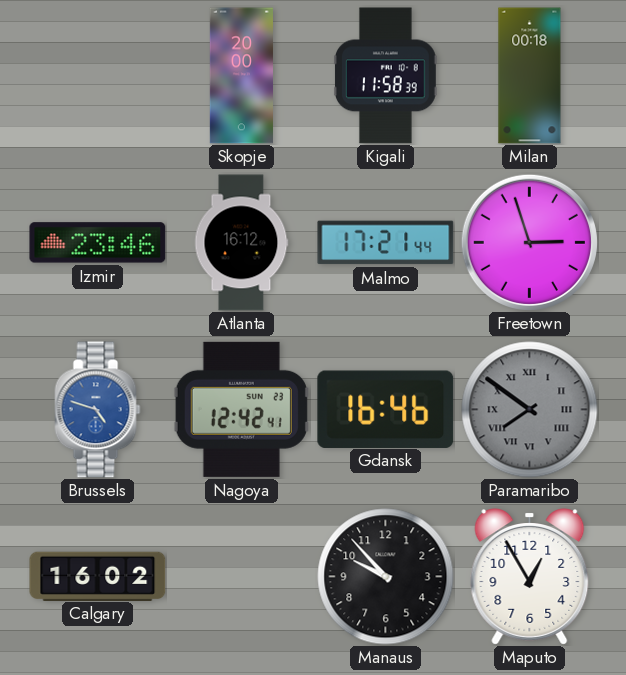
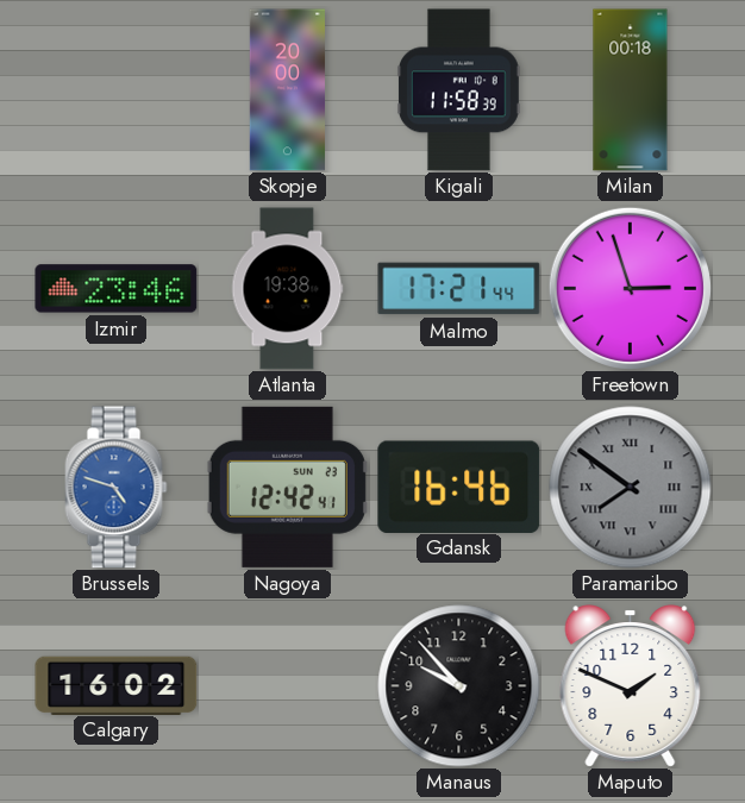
Atlanta: 16:12 -> 19:38 (287, 289)
Maputo: 12:55 -> 1:49 (631, 686)
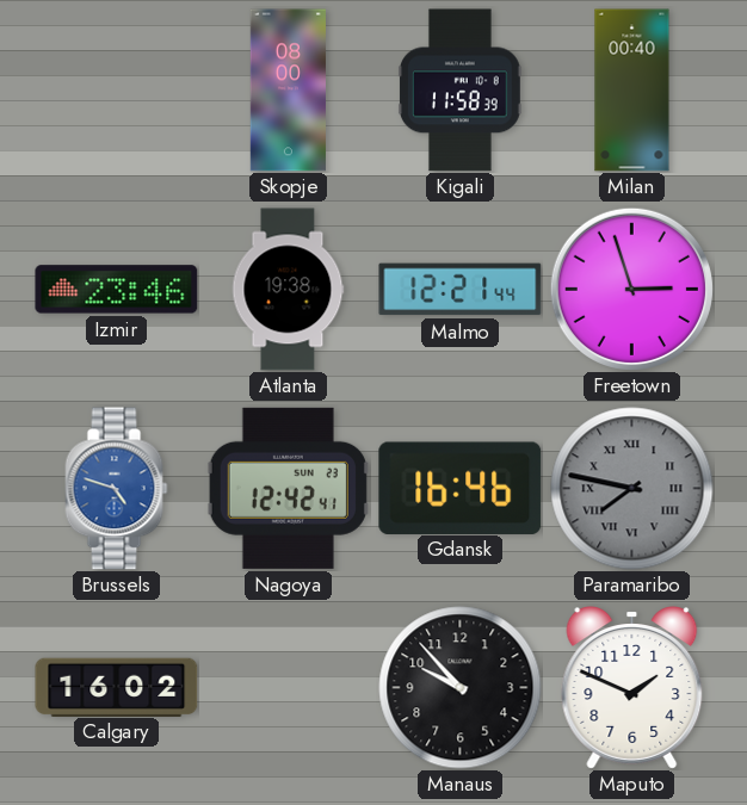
Skopje: 20:00 -> 08:00 (288, 91)
Milan: 00:18 -> 00:40 (632, 91)
Malmo: 17:21 -> 12:21 (461, 290)
Paramaribo: 7:51 -> 7:47 (632, 489)
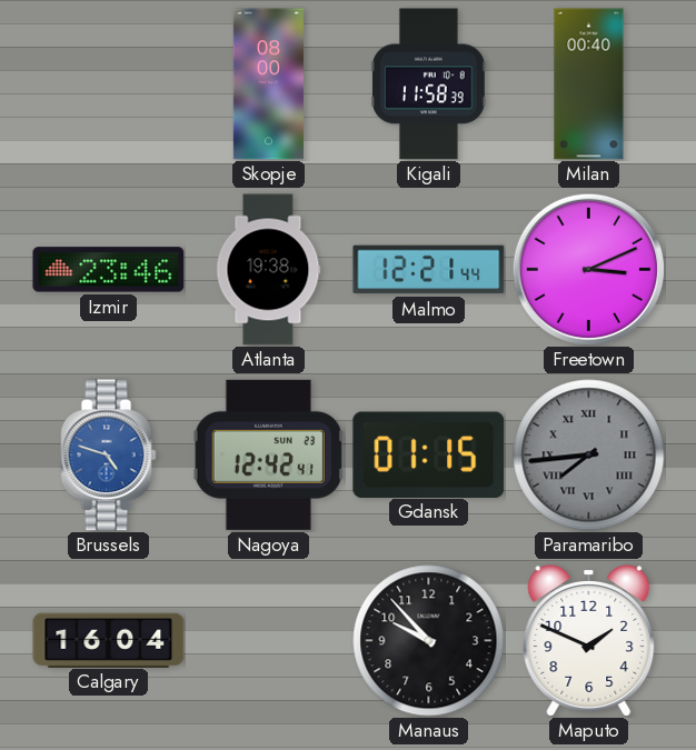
Freetown: 2:57 -> 3:11 (588, 269)
Gdansk: 16:46 -> 01:15 (429, 454)
Paramaribo: 7:47 -> 7:44 (589, 456)
Calgary: 16:02 -> 16:04 (109, 640)
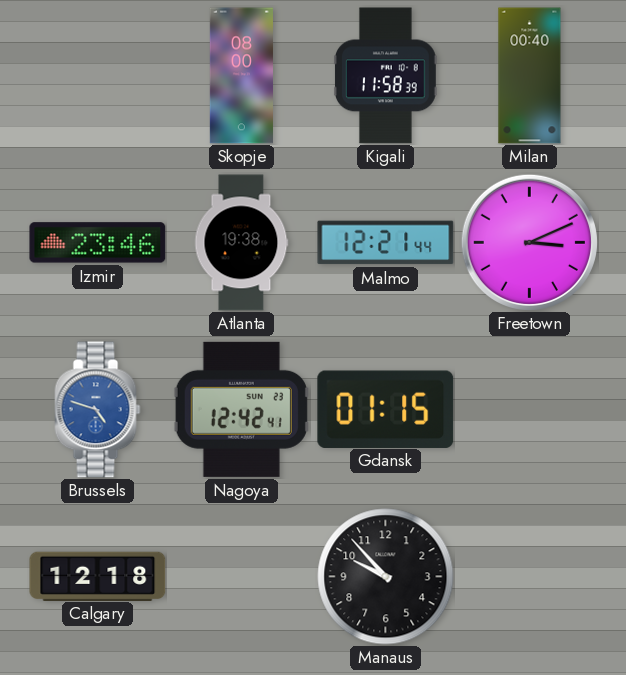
Paramaribo: 7:44 -> none (589, 456)
Calgary: 16:04 -> 12:18 (98, 576)
Maputo: 1:49 -> none (589, 641)
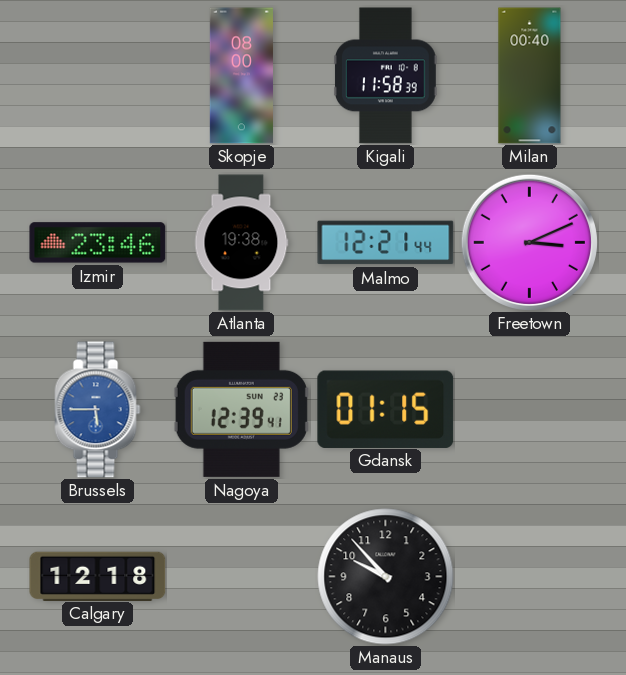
Brussels: 4:48 -> 5:45 (98, 410)
Nagoya: 12:42 -> 12:39 (241, 409)
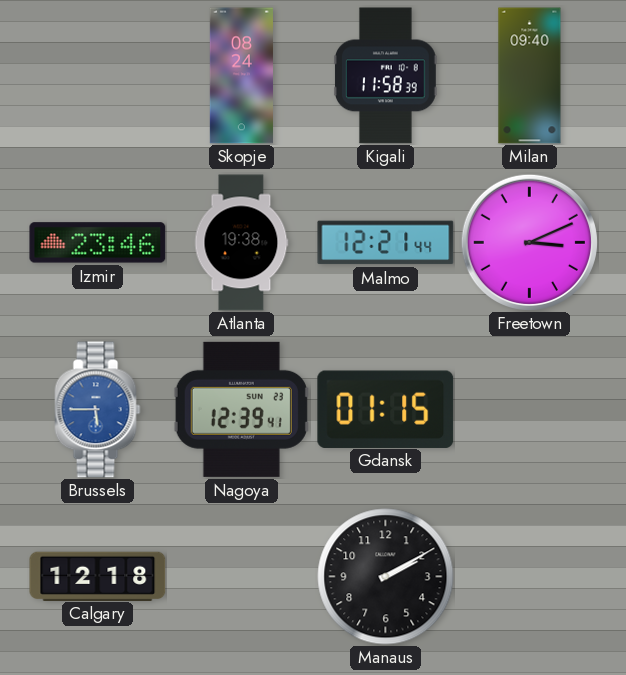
Skopje: 08:00 -> 08:24 (241, 76)
Milan: 00:40 -> 09:40 (530, 76)
Manaus: 9:53 -> 2:10 (386, 577)
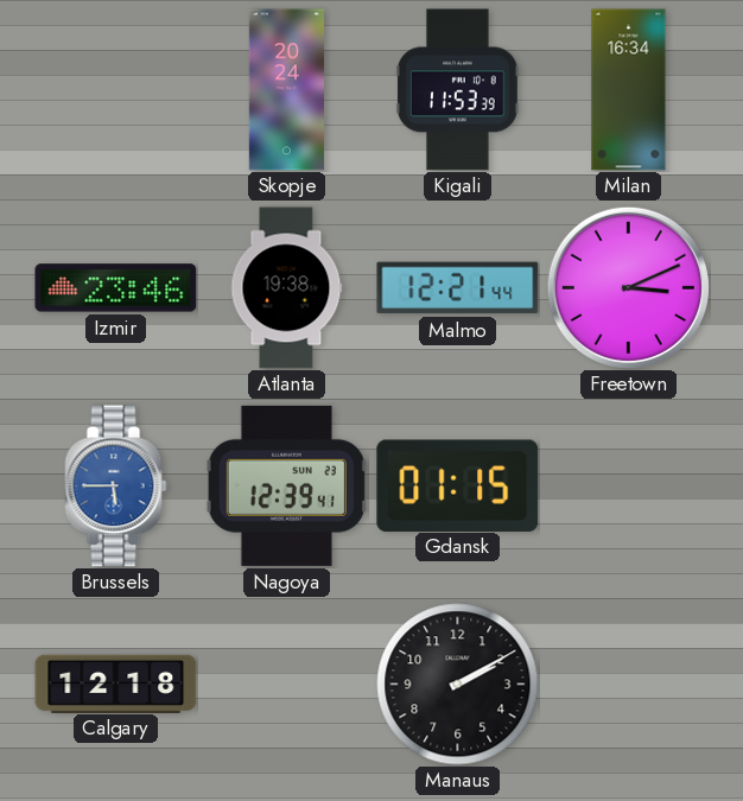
Skopje: 08:24 -> 20:24 (286, 90)
Kigali: 11:58 -> 11:53 (457, 90)
Milan: 09:40 -> 16:34 (629, 90)
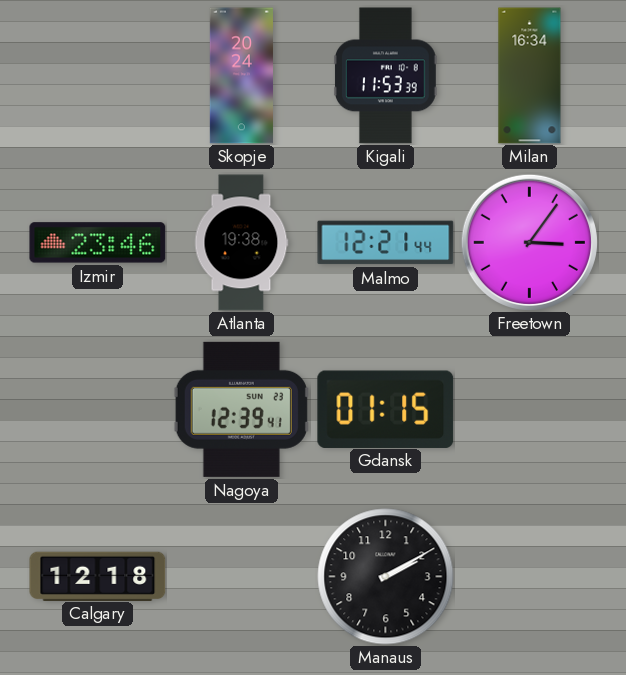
Freetown: 3:11 -> 3:06 (529, 242)
Brussels: 5:45 -> none (116, 487)
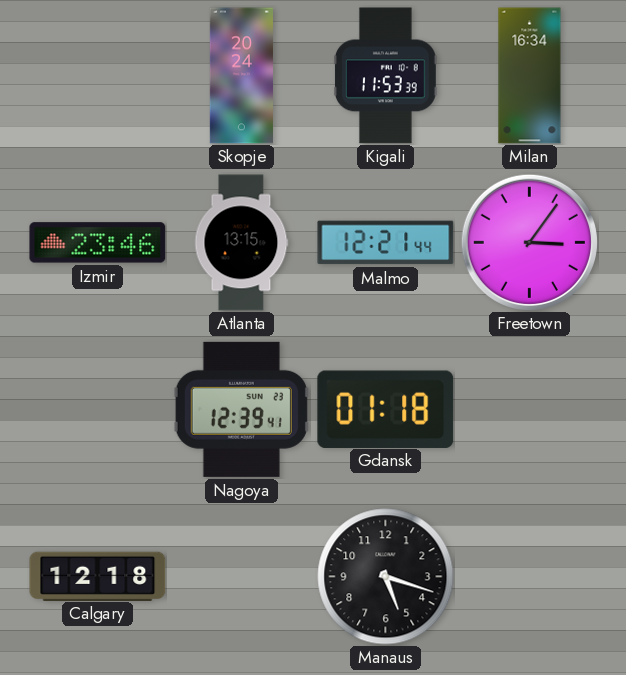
Atlanta: 19:38 -> 13:15 (241, 243)
Gdansk: 01:15 -> 01:18 (386, 409)
Manaus: 2:10 -> 5:18 (386, 577)
